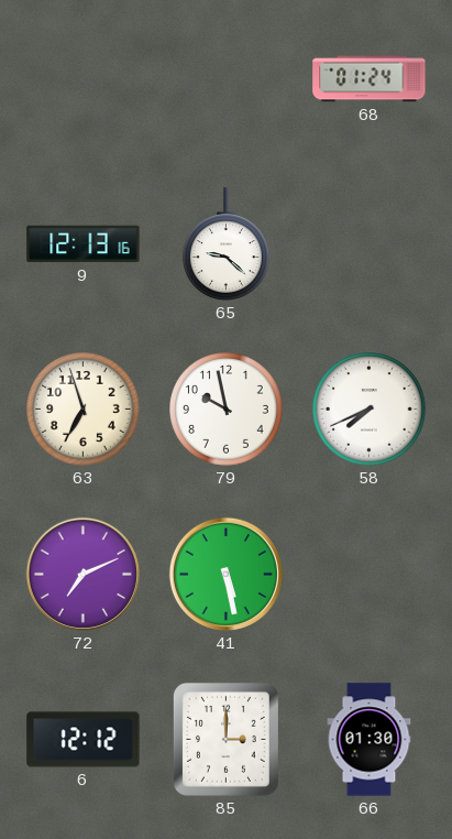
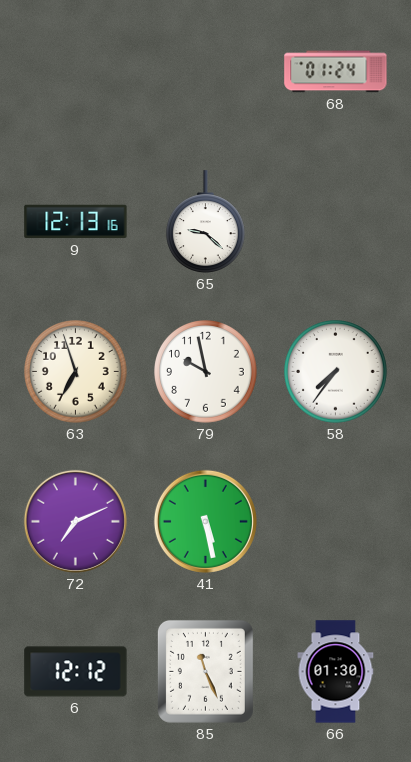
58: 7:41 -> 7:36 (336, 372)
85: 3:00 -> 11:26 (205, 671)
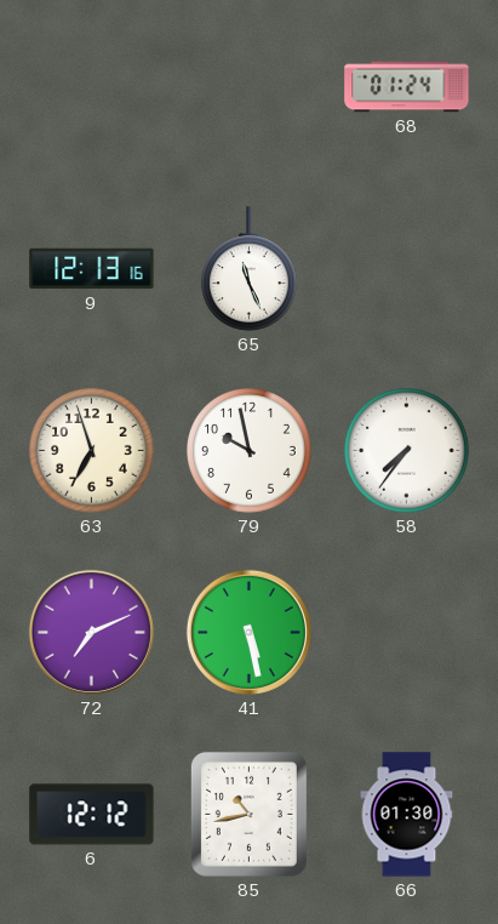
65: 9:22 -> 11:26 (248, 269)
85: 11:26 -> 10:43 (248, 814)
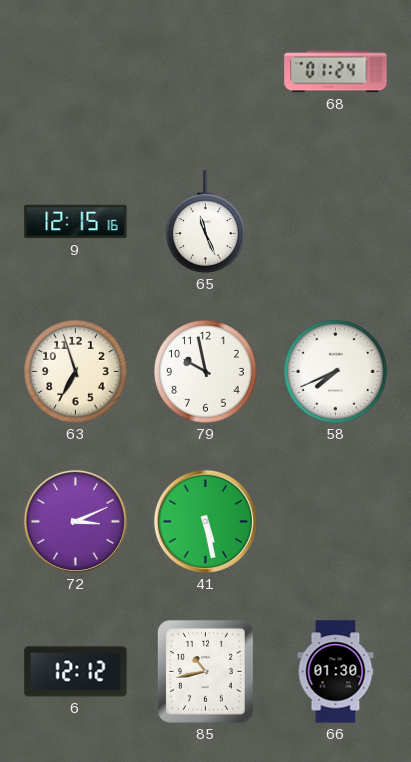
9: 12:13 -> 12:15 (76, 222)
58: 7:36 -> 7:41 (336, 372)
72: 7:11 -> 3:11 (75, 521)
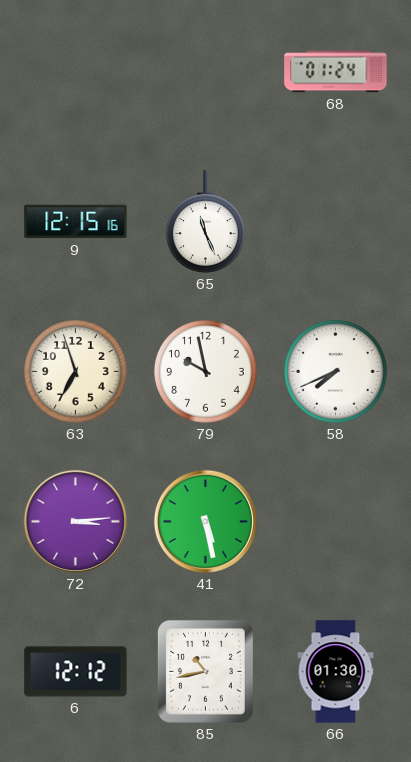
72: 3:11 -> 3:14 (75, 521)
